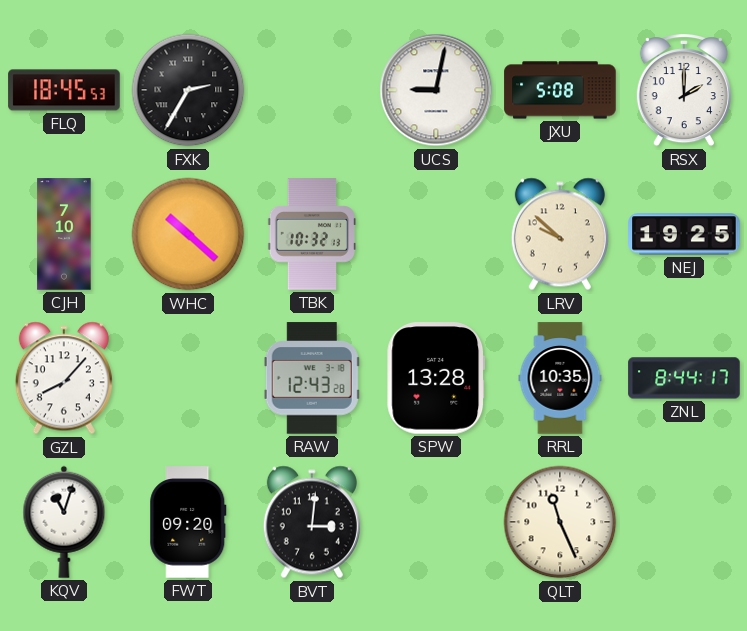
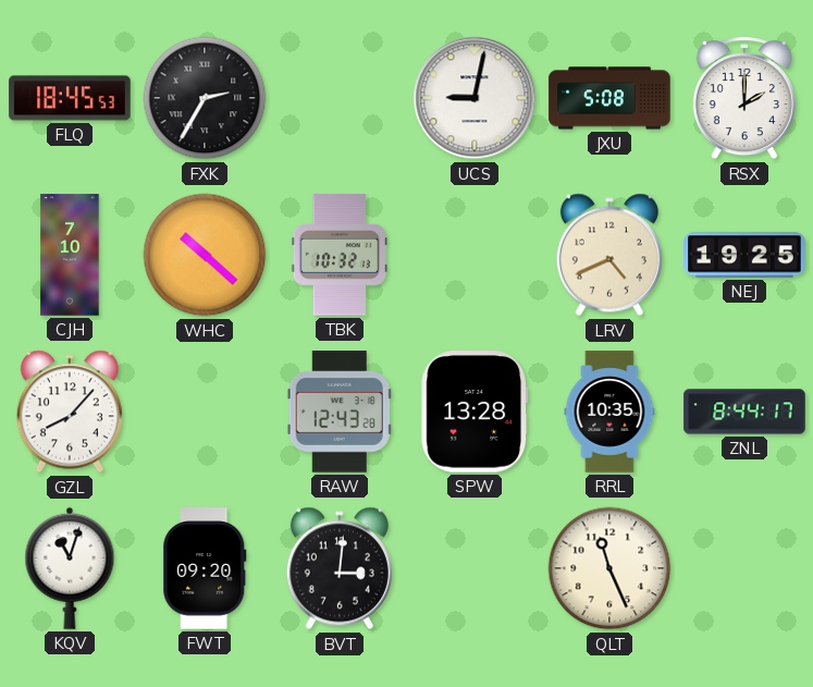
LRV: 9:52 -> 4:41 (609, 255)
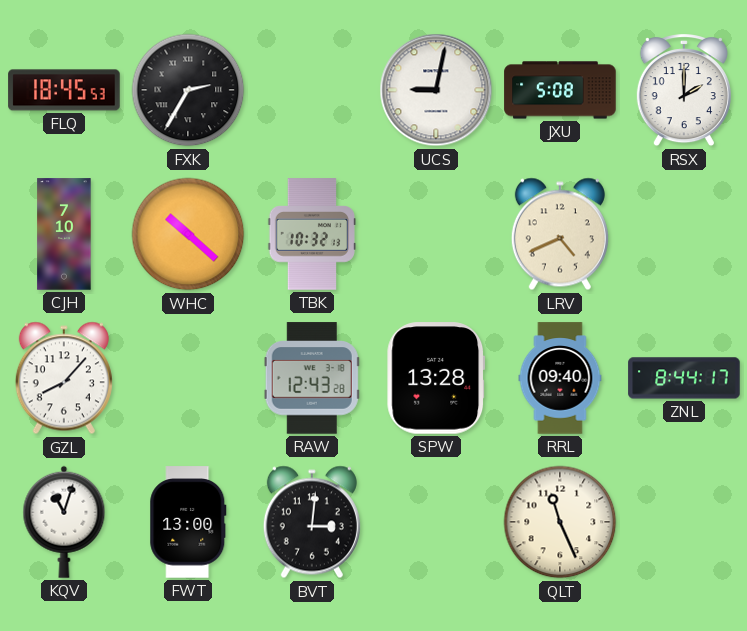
NEJ: 19:25 -> none (744, 255)
RRL: 10:35 -> 09:40 (560, 378)
FWT: 09:20 -> 13:00 (188, 522)
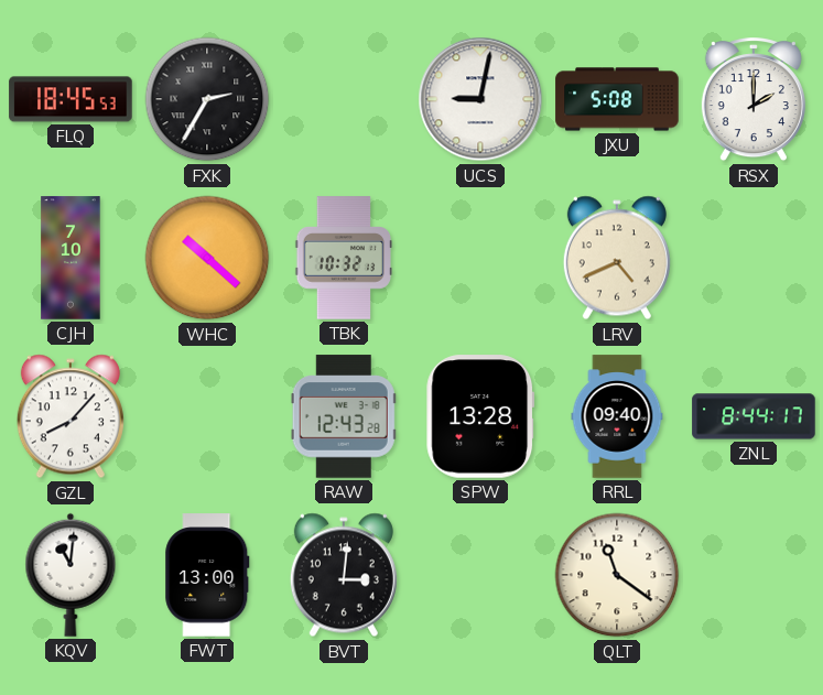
KQV: 11:03 -> 11:01 (71, 575)
QLT: 11:26 -> 11:21 (617, 575)
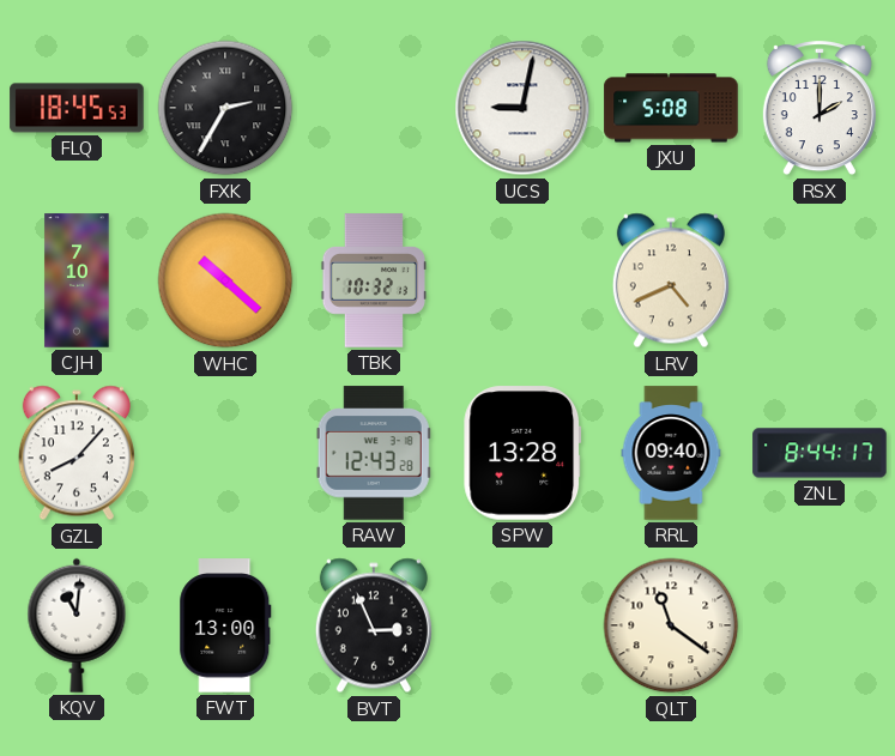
BVT: 3:01 -> 2:56 (374, 625)
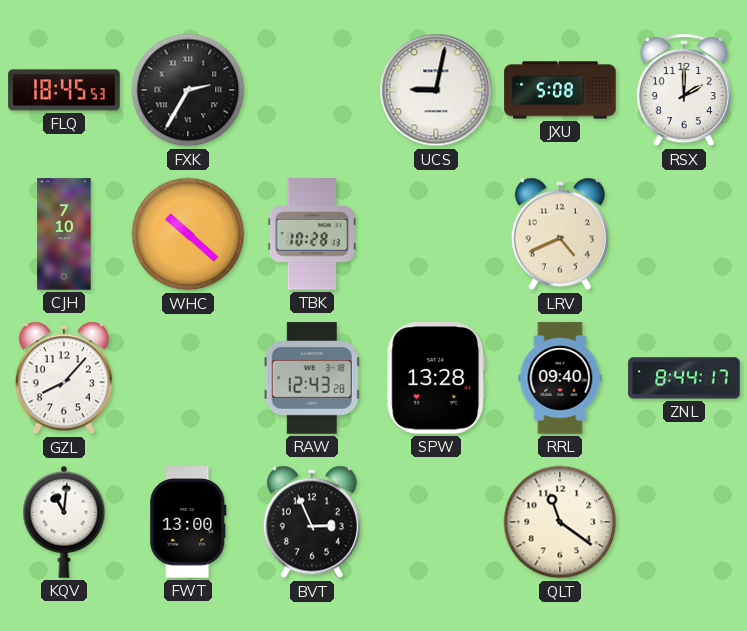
TBK: 10:32 -> 10:28 (311, 234)
